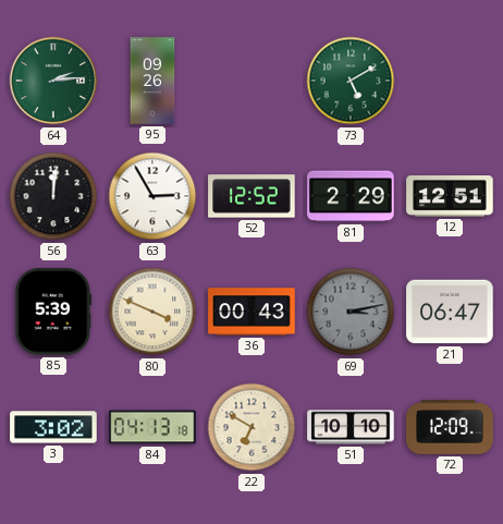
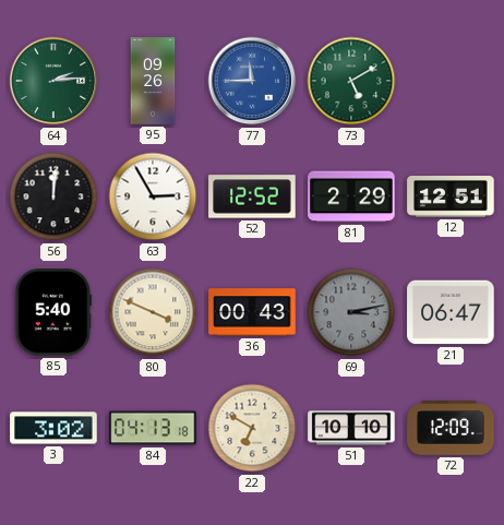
77: none -> 11:45 (252, 81)
85: 5:39 -> 5:40 (53, 312)
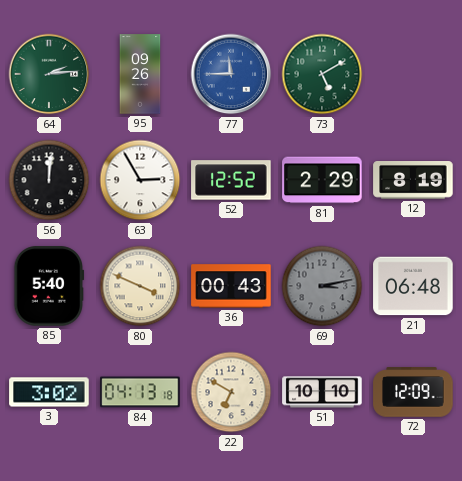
12: 12:51 -> 8:19 (413, 181)
21: 06:47 -> 06:48 (413, 286)
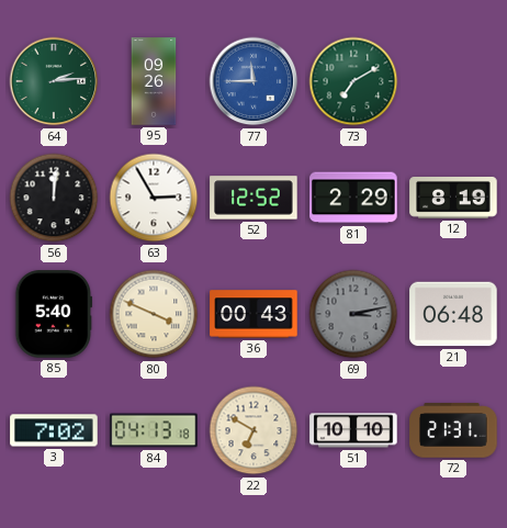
73: 5:10 -> 7:10 (353, 81)
3: 3:02 -> 7:02 (54, 430)
72: 12:09 -> 21:31 (453, 430)
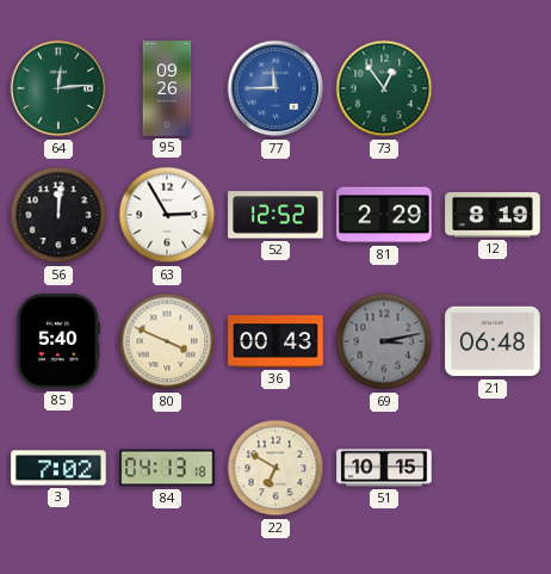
64: 2:14 -> 12:14 (58, 88)
73: 7:10 -> 12:54 (384, 88)
51: 10:10 -> 10:15 (384, 468)
72: 21:31 -> none (453, 430)
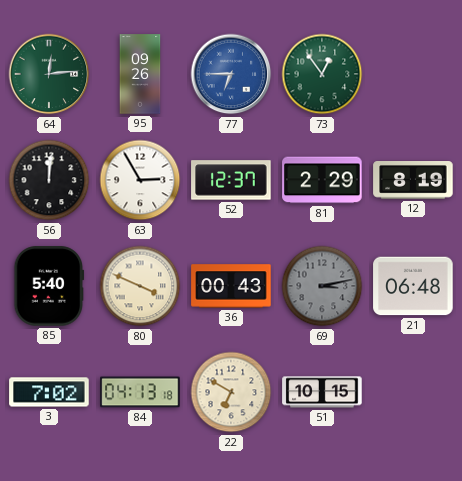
77: 11:45 -> 6:45 (231, 74)
52: 12:52 -> 12:37 (231, 180)
